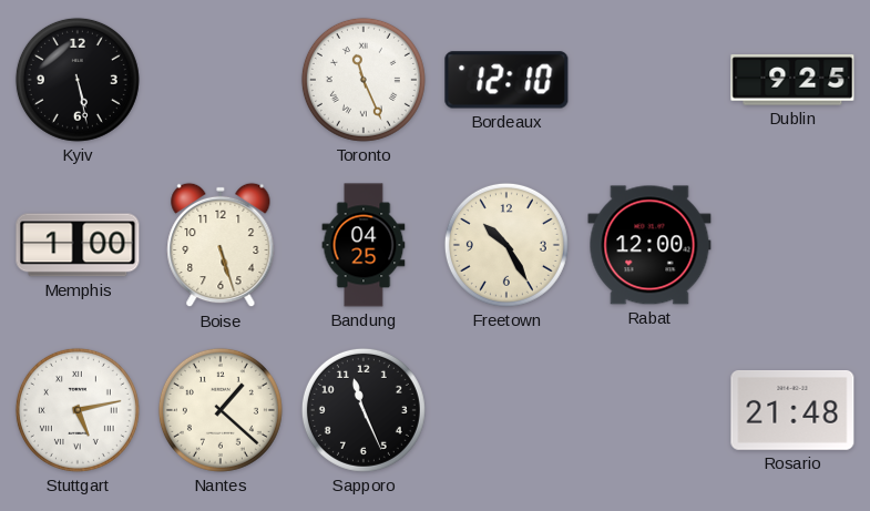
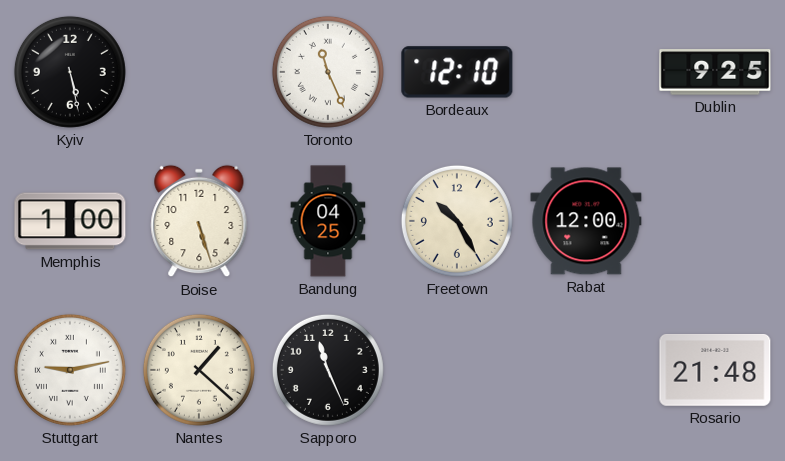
Stuttgart: 5:13 -> 9:13 (70, 370)
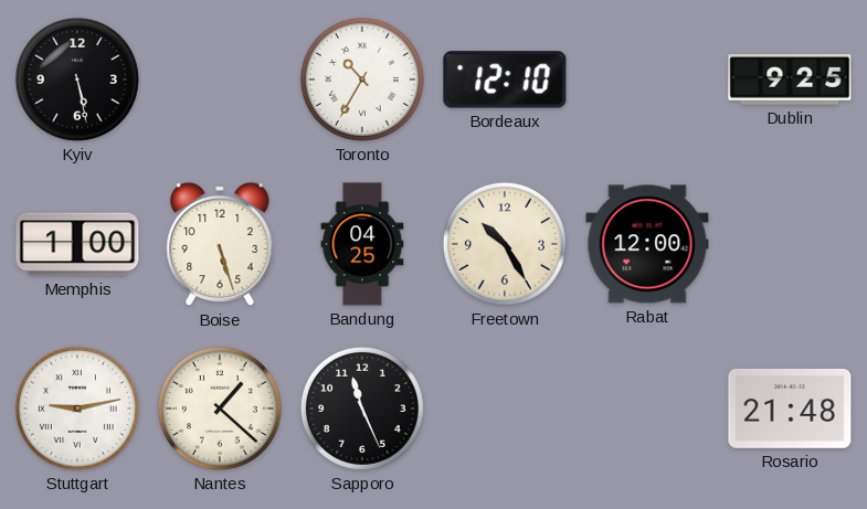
Toronto: 11:26 -> 10:35 (362, 79)
